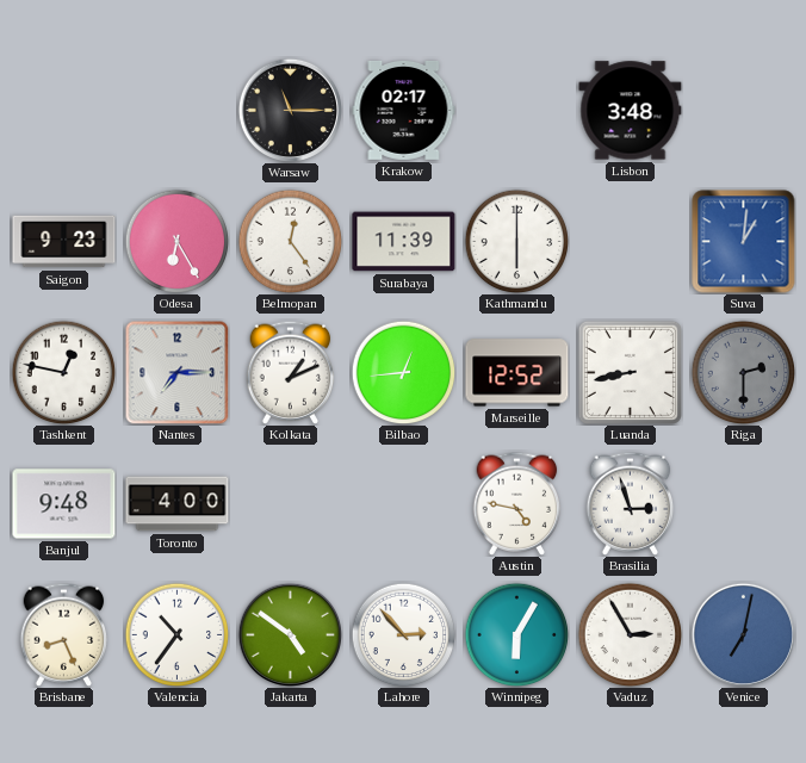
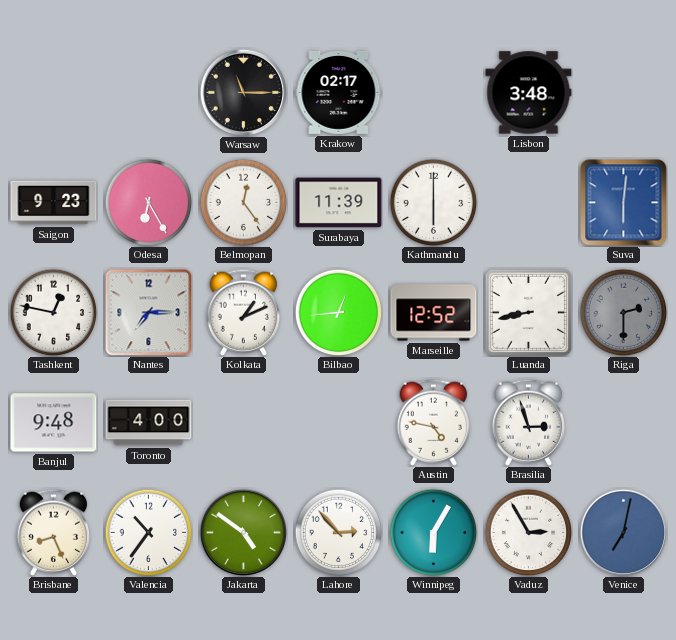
Suva: 1:01 -> 6:01 (624, 203)
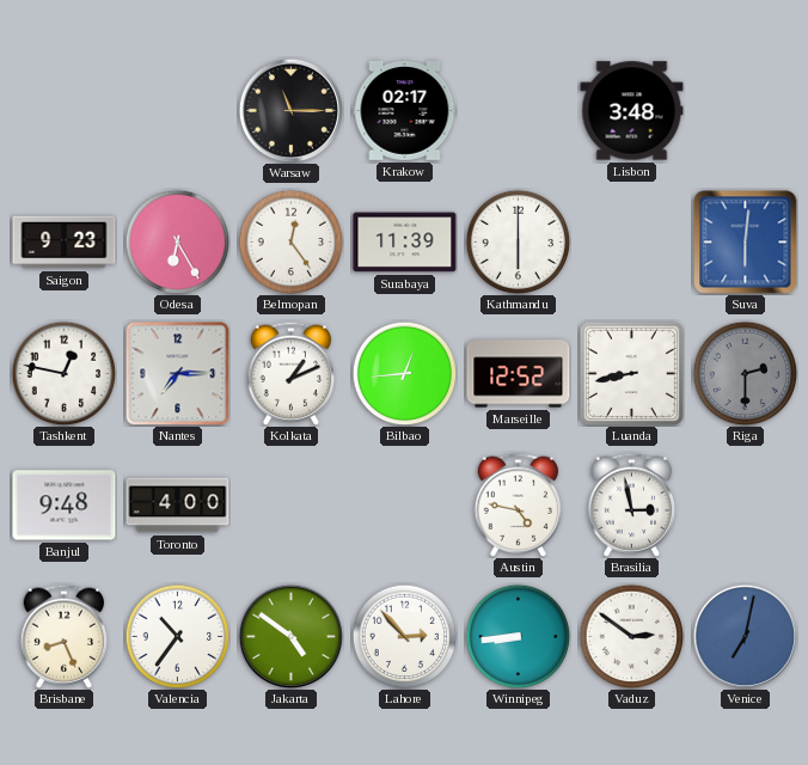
Brasilia: 2:57 -> 2:58 (632, 504)
Winnipeg: 6:05 -> 8:44 (518, 636)
Vaduz: 2:55 -> 2:51 (631, 636)
